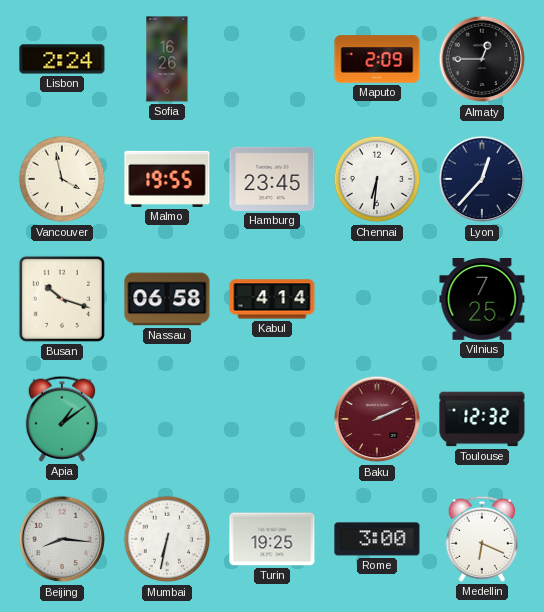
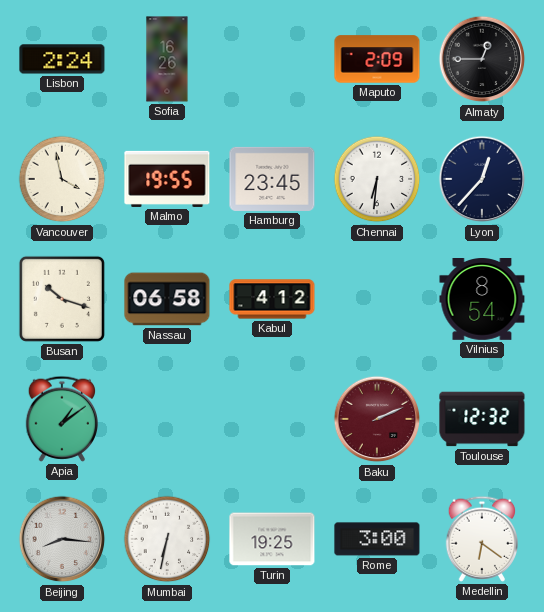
Kabul: 4:14 -> 4:12 (272, 299)
Vilnius: 7:25 -> 8:54 (482, 300)
Medellin: 6:19 -> 6:21 (481, 539)
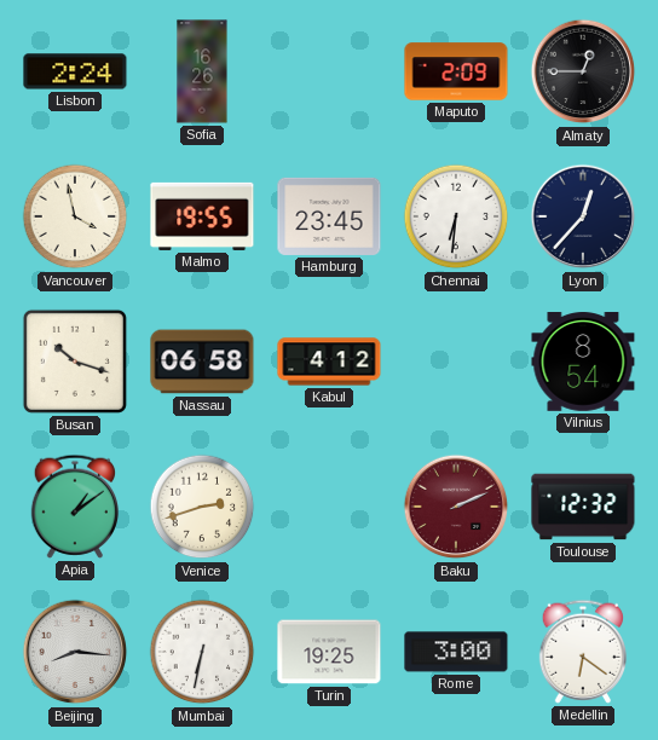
Venice: none -> 2:42 (202, 507)
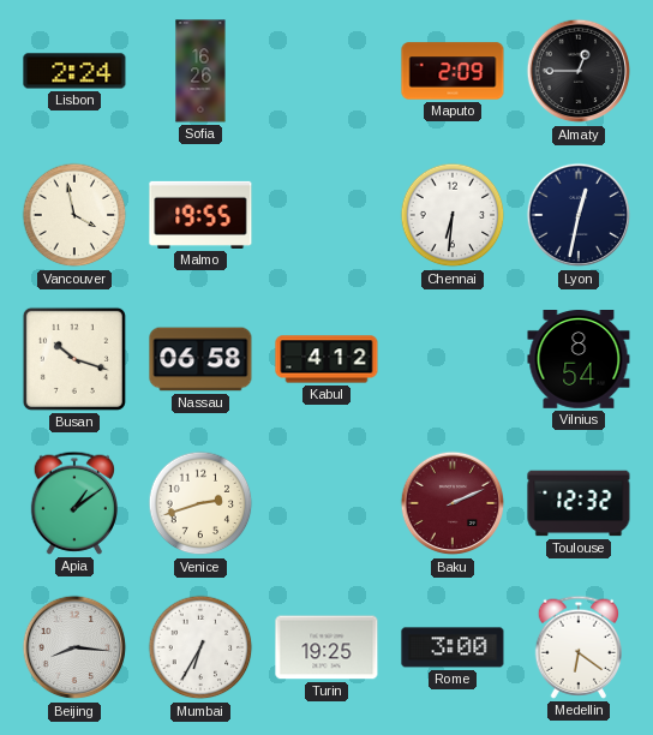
Hamburg: 23:45 -> none (329, 216)
Lyon: 12:37 -> 12:32 (579, 215)
Mumbai: 6:32 -> 6:35 (200, 647)
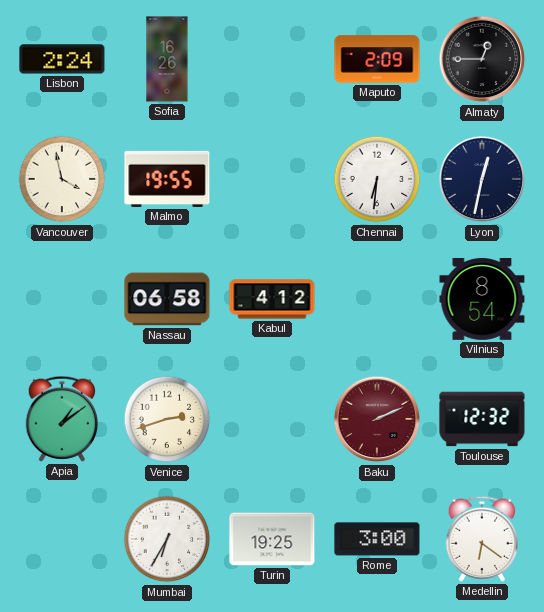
Busan: 10:18 -> none (74, 359)
Beijing: 8:16 -> none (74, 647)
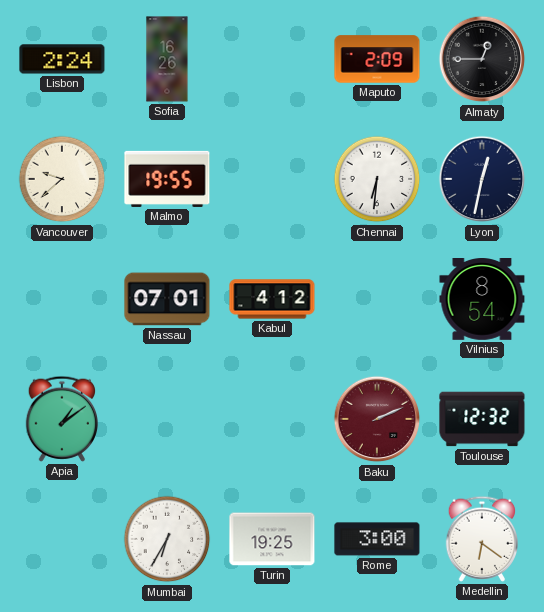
Vancouver: 3:58 -> 9:38 (62, 179)
Nassau: 06:58 -> 07:01 (167, 299)
Venice: 2:42 -> none (167, 419)
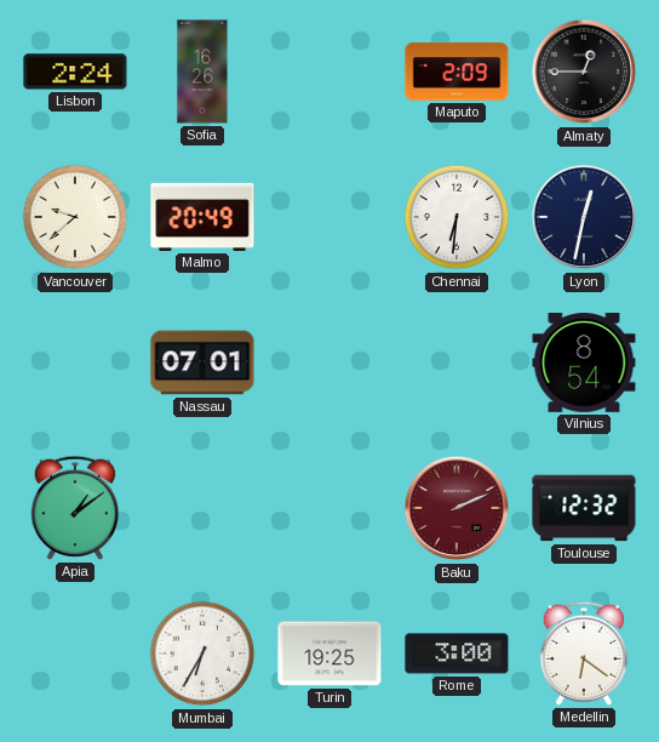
Malmo: 19:55 -> 20:49 (202, 217)
Kabul: 4:12 -> none (272, 299)
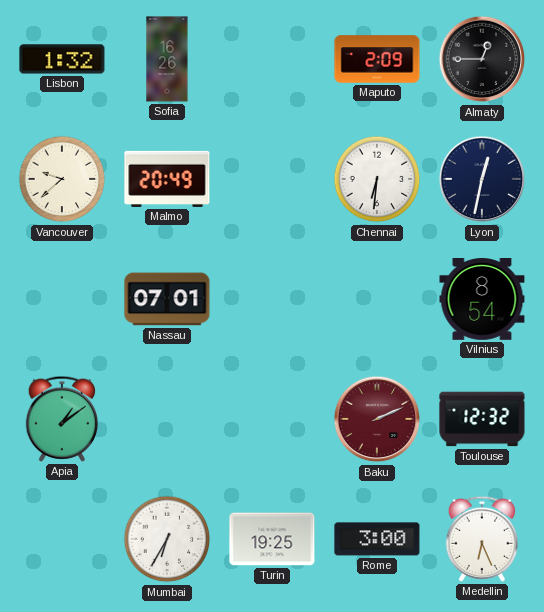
Lisbon: 2:24 -> 1:32 (62, 59)
Medellin: 6:21 -> 6:26 (481, 539)
